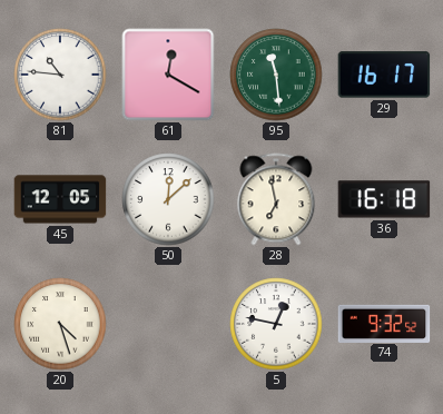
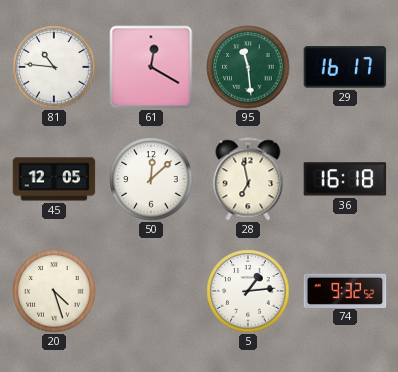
5: 12:47 -> 1:14 (248, 291)
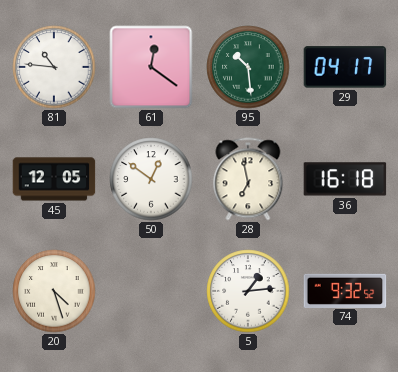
61: 12:20 -> 12:21 (151, 67)
95: 11:29 -> 10:29 (248, 67)
29: 16:17 -> 04:17 (345, 67)
50: 12:08 -> 12:51 (151, 179)
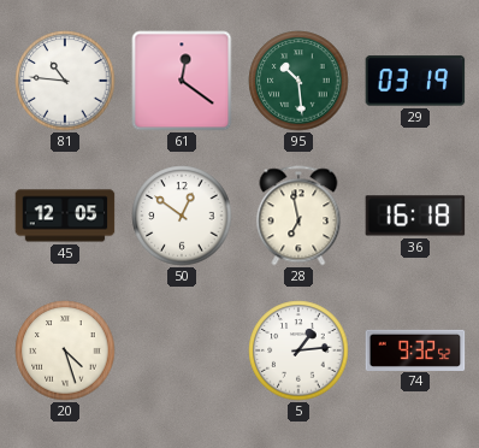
29: 04:17 -> 03:19 (415, 81)
